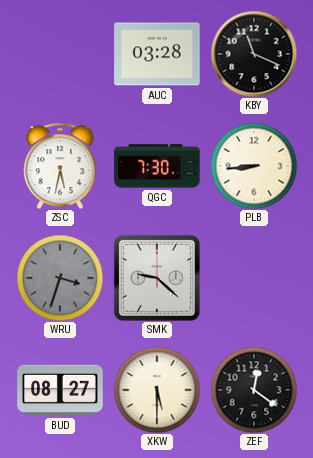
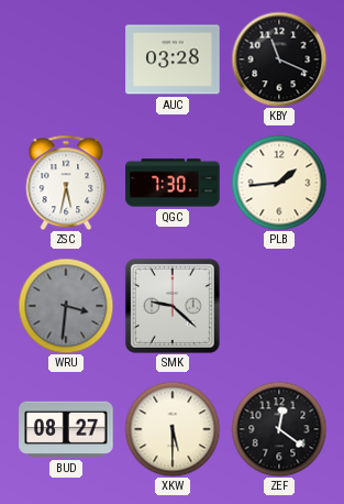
PLB: 8:44 -> 1:44 (279, 183)
WRU: 3:33 -> 3:31 (66, 306)
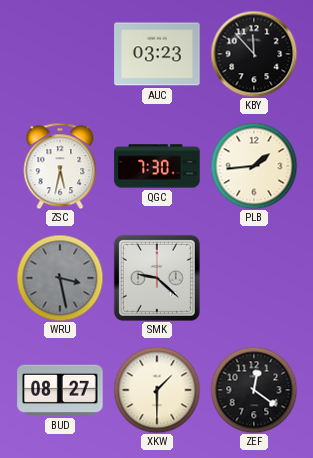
AUC: 03:28 -> 03:23 (157, 54)
KBY: 11:19 -> 11:53 (254, 54)
WRU: 3:31 -> 3:28 (60, 278)
XKW: 5:30 -> 1:30 (157, 390)
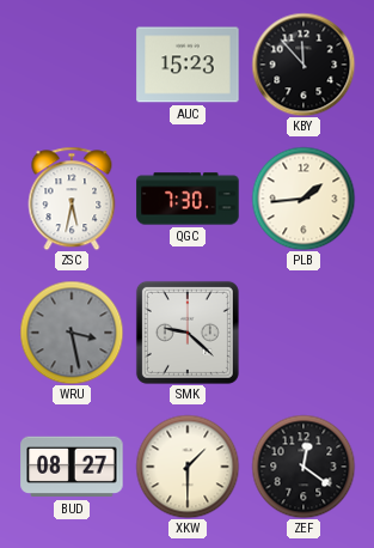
AUC: 03:23 -> 15:23 (188, 65)
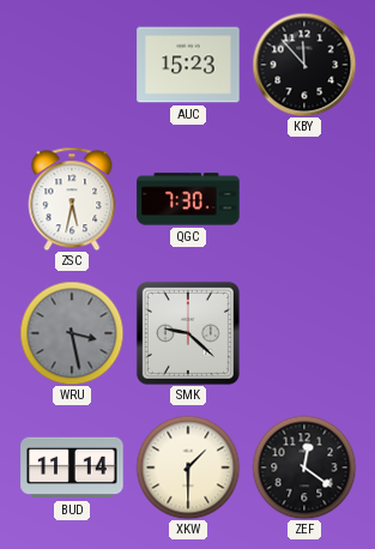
PLB: 1:44 -> none (304, 199)
BUD: 08:27 -> 11:14 (72, 467)
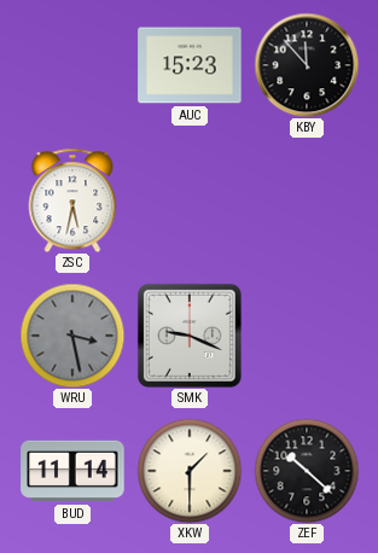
QGC: 7:30 -> none (188, 199)
SMK: 9:22 -> 9:19 (190, 336)
ZEF: 12:21 -> 10:22 (307, 471)
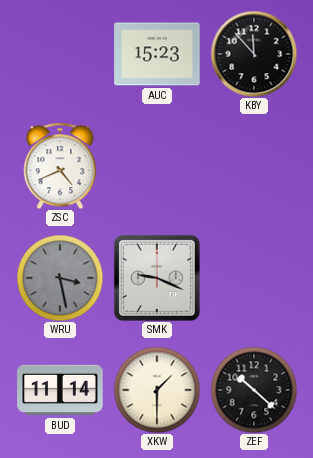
ZSC: 5:32 -> 4:41 (60, 166)
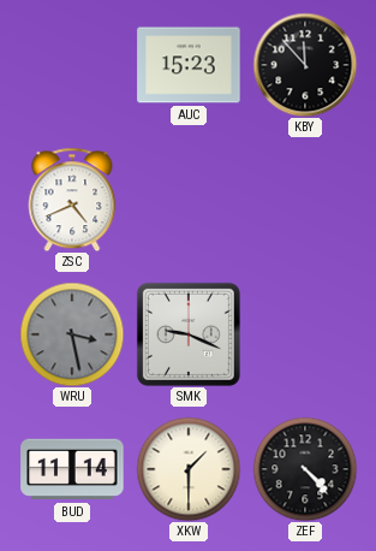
ZEF: 10:22 -> 4:23 (305, 469)
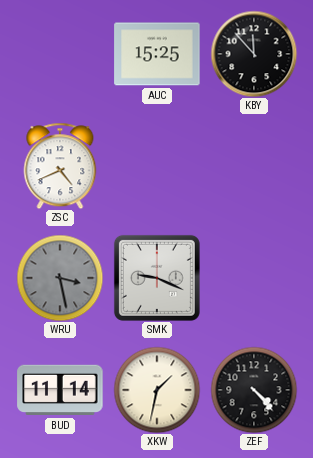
AUC: 15:23 -> 15:25 (157, 54)
XKW: 1:30 -> 1:32 (157, 390)
